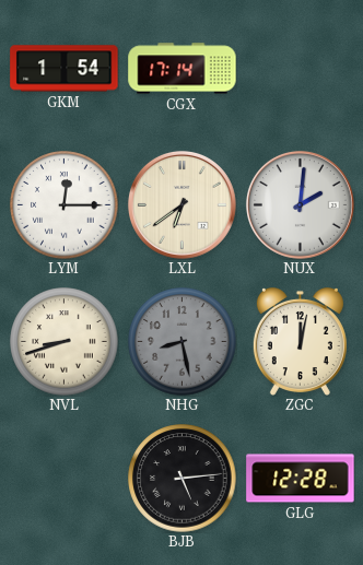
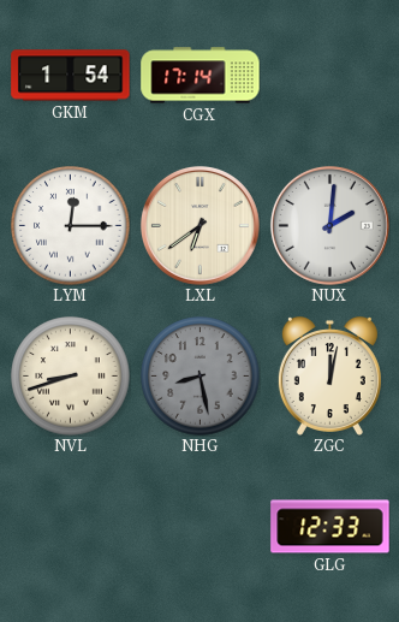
BJB: 5:14 -> none (183, 479)
GLG: 12:28 -> 12:33 (330, 527)
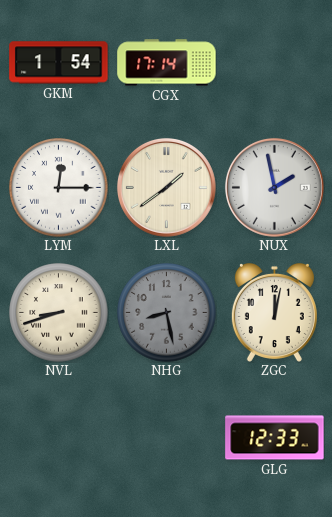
LXL: 6:39 -> 1:39 (166, 187)
NUX: 2:01 -> 1:58 (274, 187)
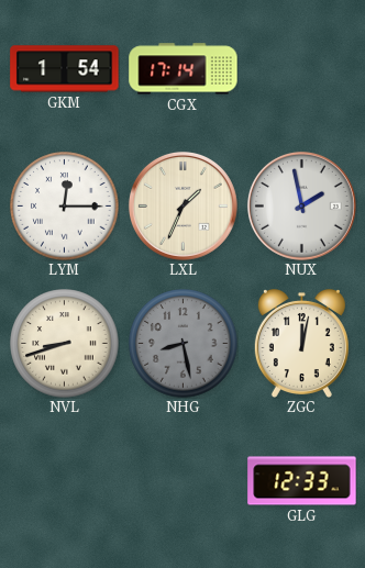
LXL: 1:39 -> 1:34 (182, 205)
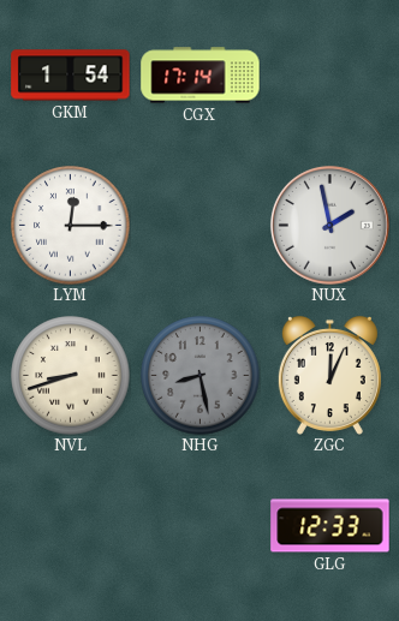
LXL: 1:34 -> none (182, 205)
ZGC: 12:02 -> 12:04 (329, 376)
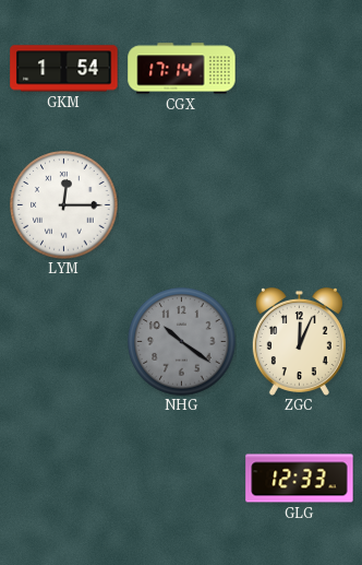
NUX: 1:58 -> none (329, 225)
NVL: 8:42 -> none (71, 376)
NHG: 8:28 -> 10:21 (182, 342)
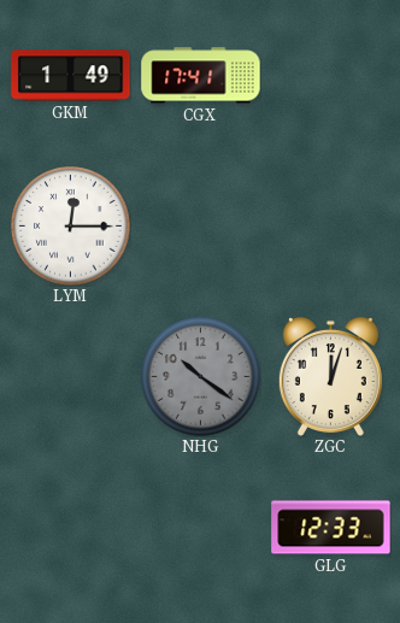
GKM: 1:54 -> 1:49 (71, 76)
CGX: 17:14 -> 17:41 (201, 76)
ZGC: 12:04 -> 12:03 (330, 377)
